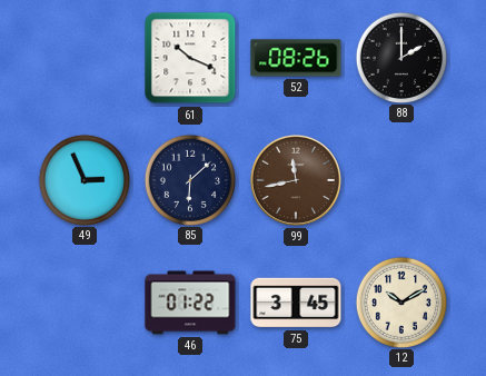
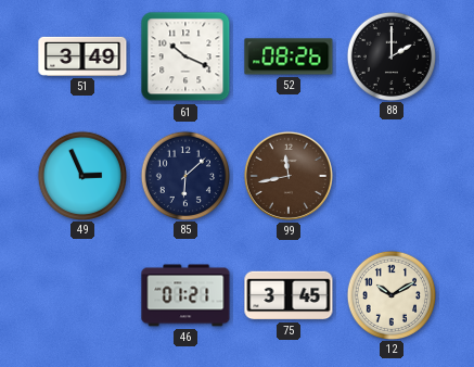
51: none -> 3:49 (82, 56)
46: 01:22 -> 01:21 (185, 295)
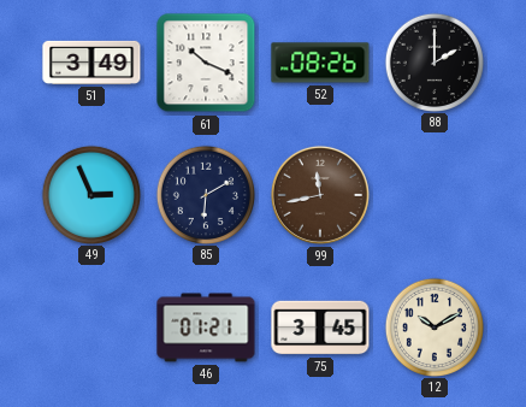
85: 6:08 -> 6:10 (205, 194)
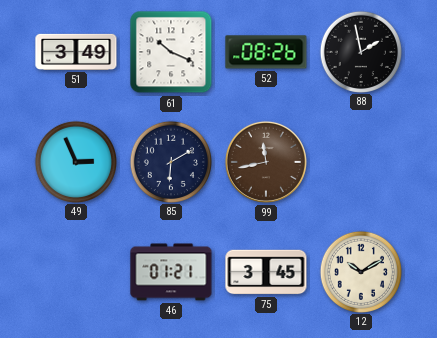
88: 2:00 -> 1:58 (360, 51)
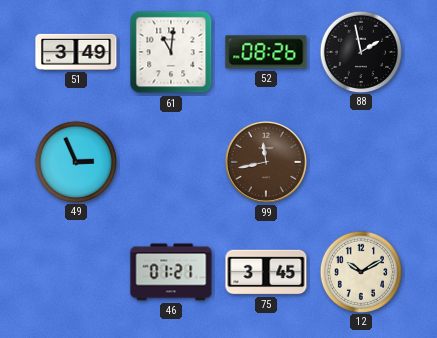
61: 10:19 -> 11:01 (171, 52)
85: 6:10 -> none (170, 161)
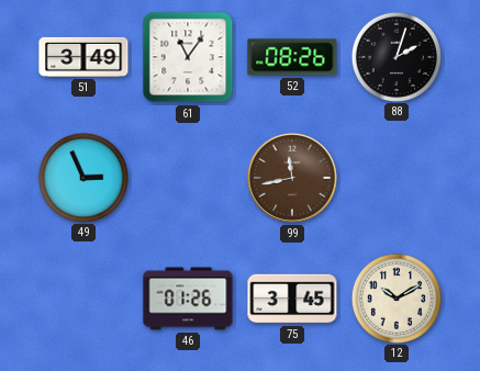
61: 11:01 -> 11:06 (188, 57)
88: 1:58 -> 2:03 (395, 56)
46: 01:21 -> 01:26 (188, 299)
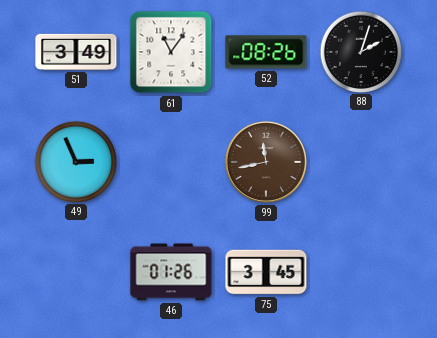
12: 10:10 -> none (395, 297)
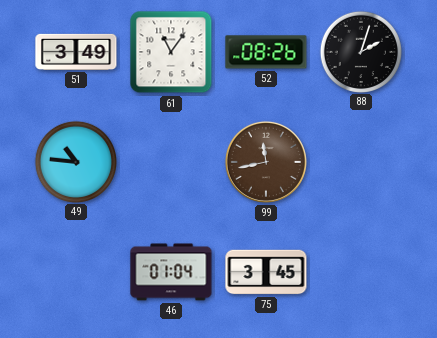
49: 2:56 -> 10:46 (75, 161)
46: 01:26 -> 01:04 (171, 272)
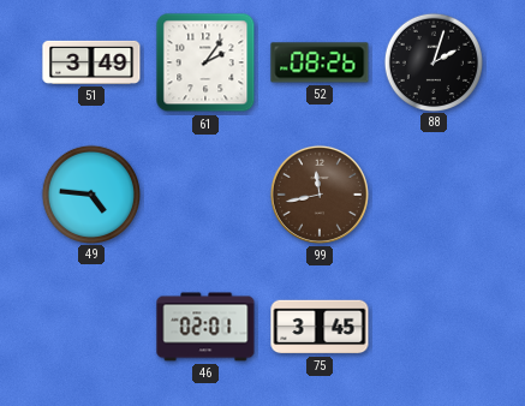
61: 11:06 -> 2:06 (205, 62)
49: 10:46 -> 4:46 (90, 193)
46: 01:04 -> 02:01 (205, 327)
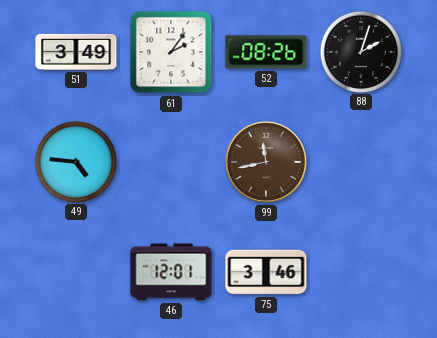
46: 02:01 -> 12:01 (171, 272)
75: 3:45 -> 3:46 (266, 272)
